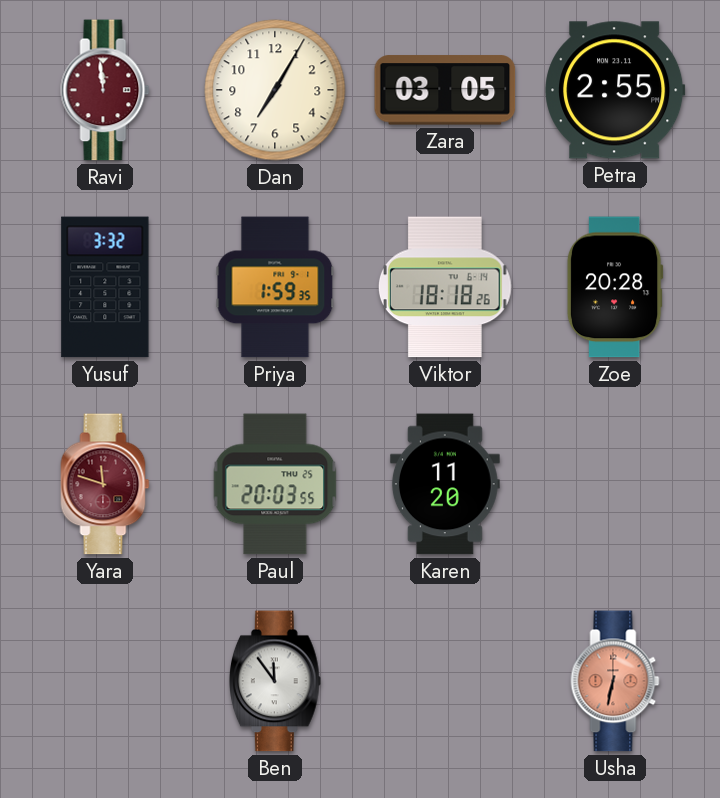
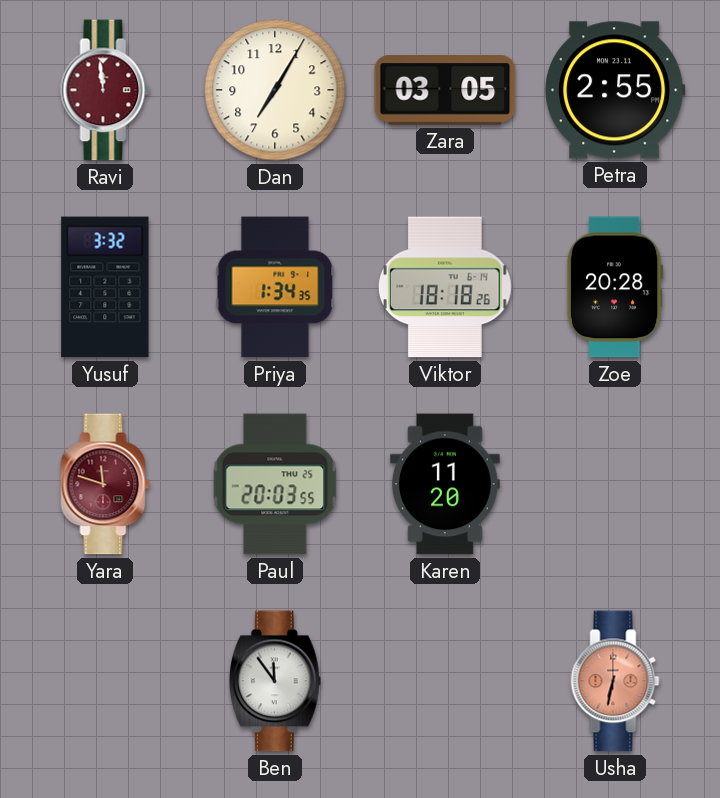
Priya: 1:59 -> 1:34 (275, 287)
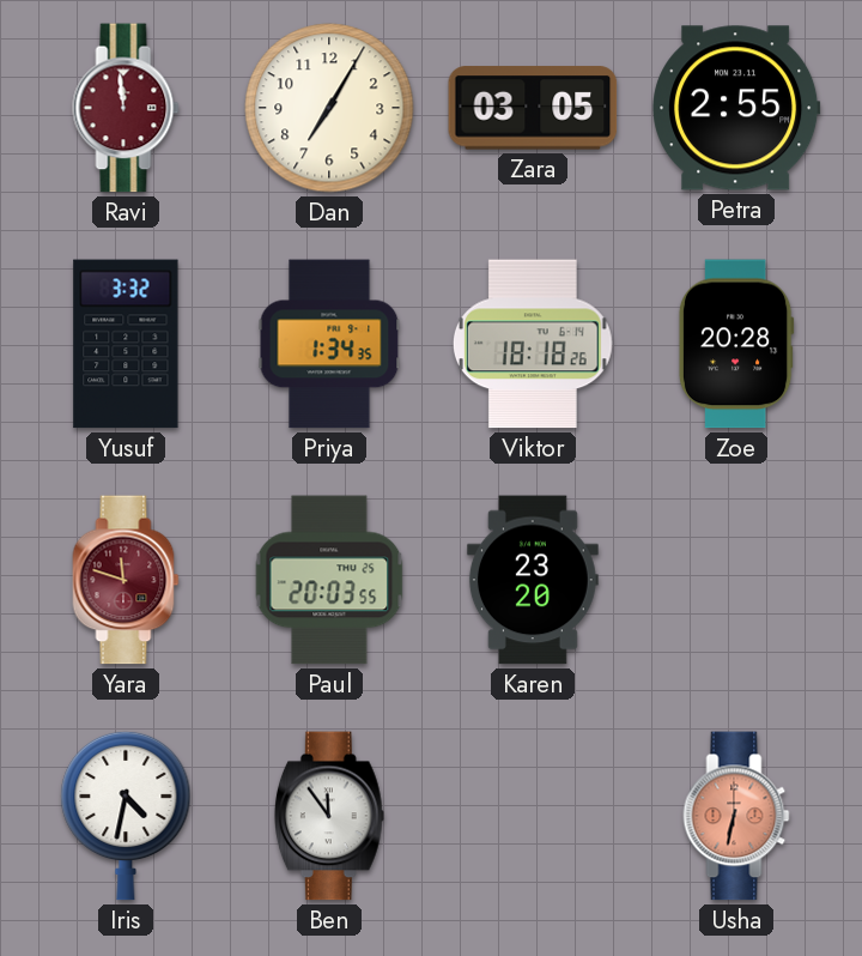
Karen: 11:20 -> 23:20 (533, 580)
Iris: none -> 4:32 (126, 816)
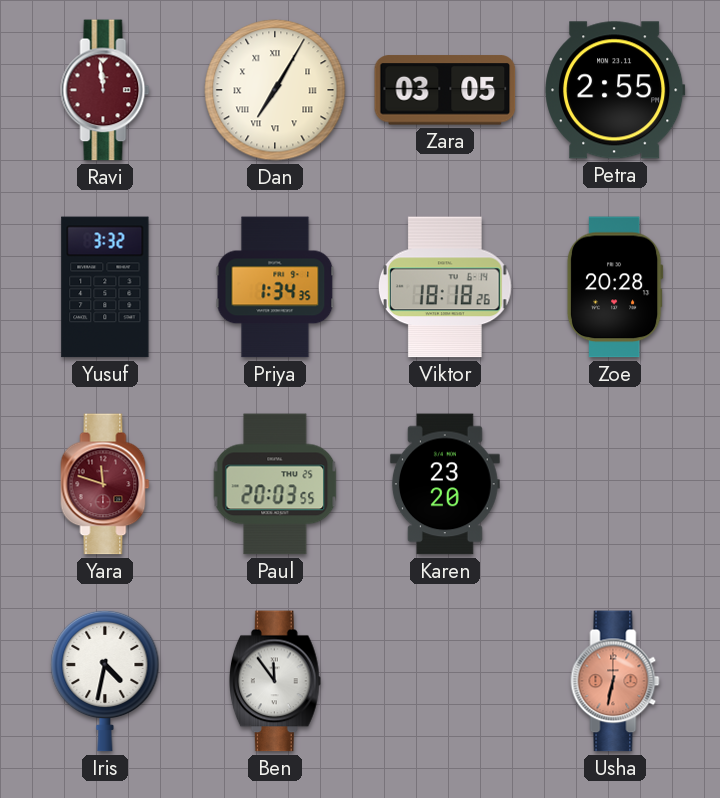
Dan numerals: Arabic -> Roman (275, 90)
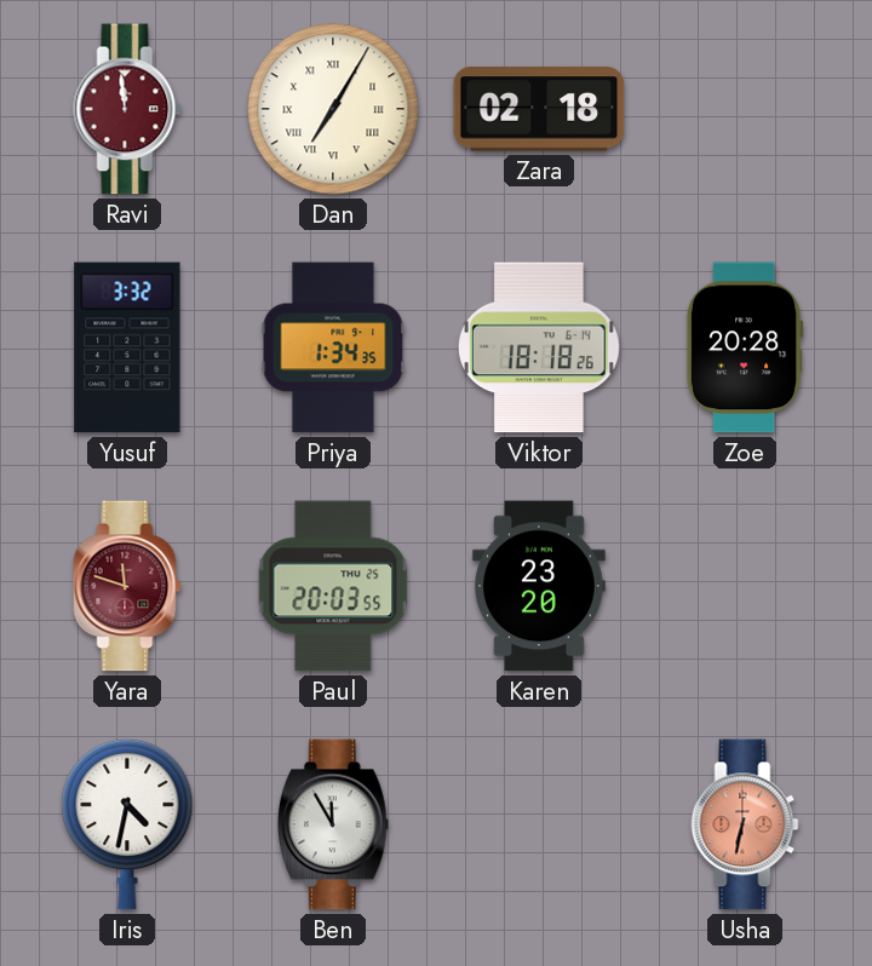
Zara: 03:05 -> 02:18 (539, 109)
Petra: 2:55 -> none (616, 90)
Ben: 11:54 -> 11:55 (333, 824)
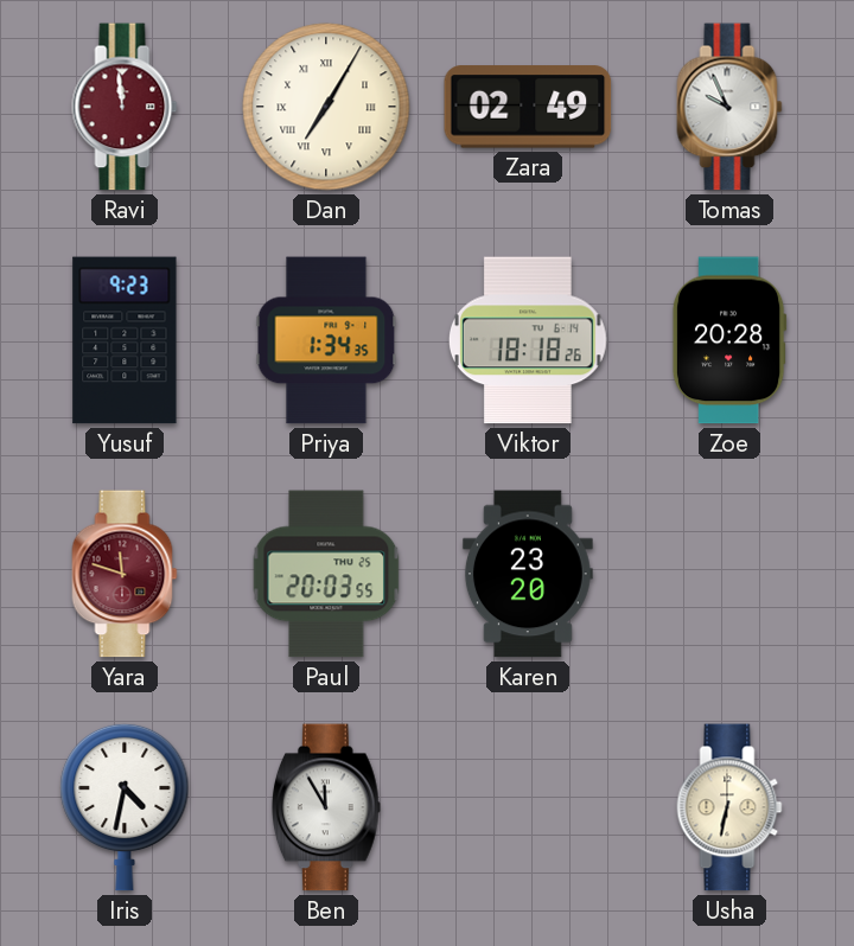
Zara: 02:18 -> 02:49 (528, 107)
Tomas: none -> 9:56 (729, 107)
Yusuf: 3:32 -> 9:23 (125, 340)
Usha dial: salmon -> cream (729, 807)
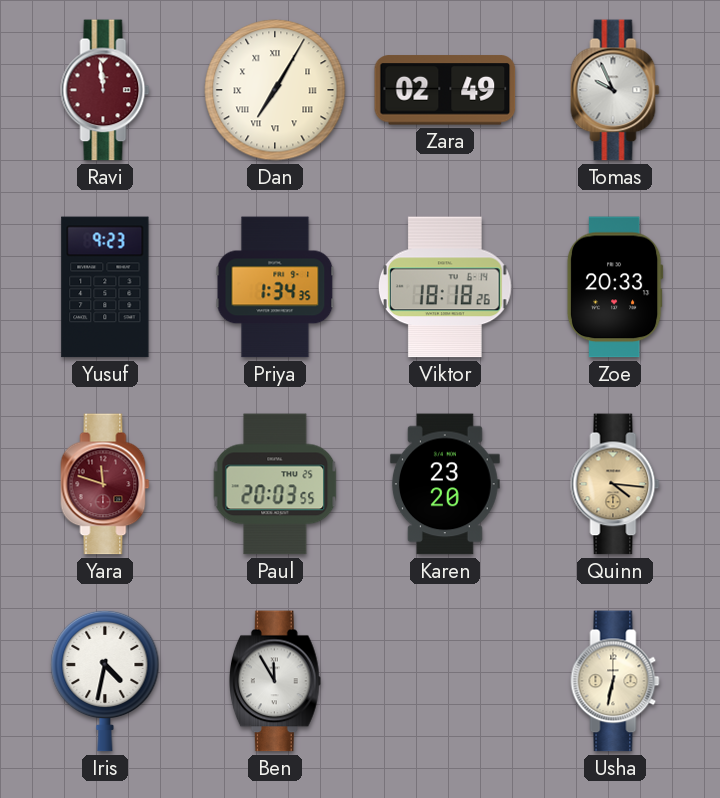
Zoe: 20:28 -> 20:33 (615, 287)
Quinn: none -> 4:16 (615, 484)
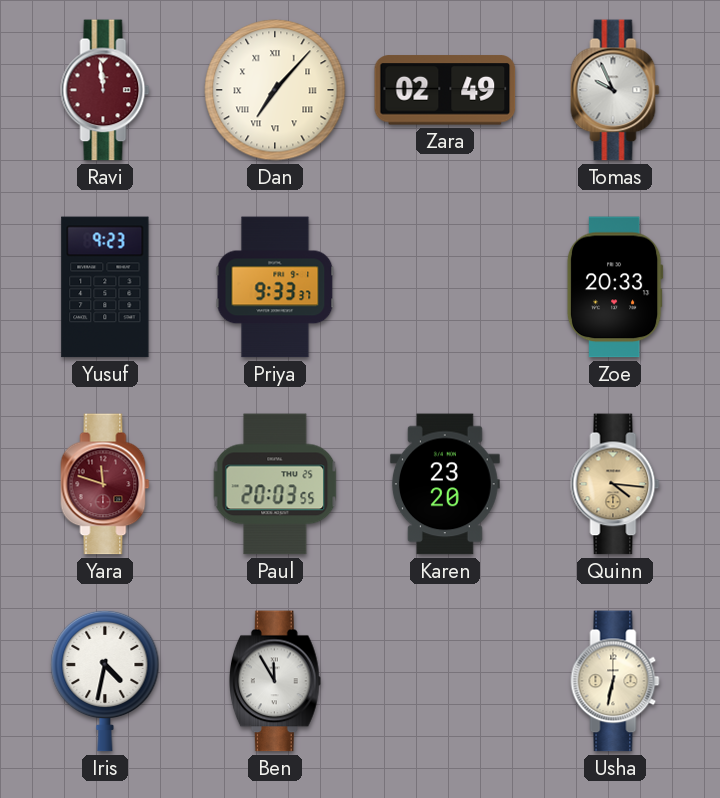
Dan: 7:05 -> 7:07 (275, 90)
Priya: 1:34 -> 9:33 (275, 287)
Viktor: 18:18 -> none (445, 287)
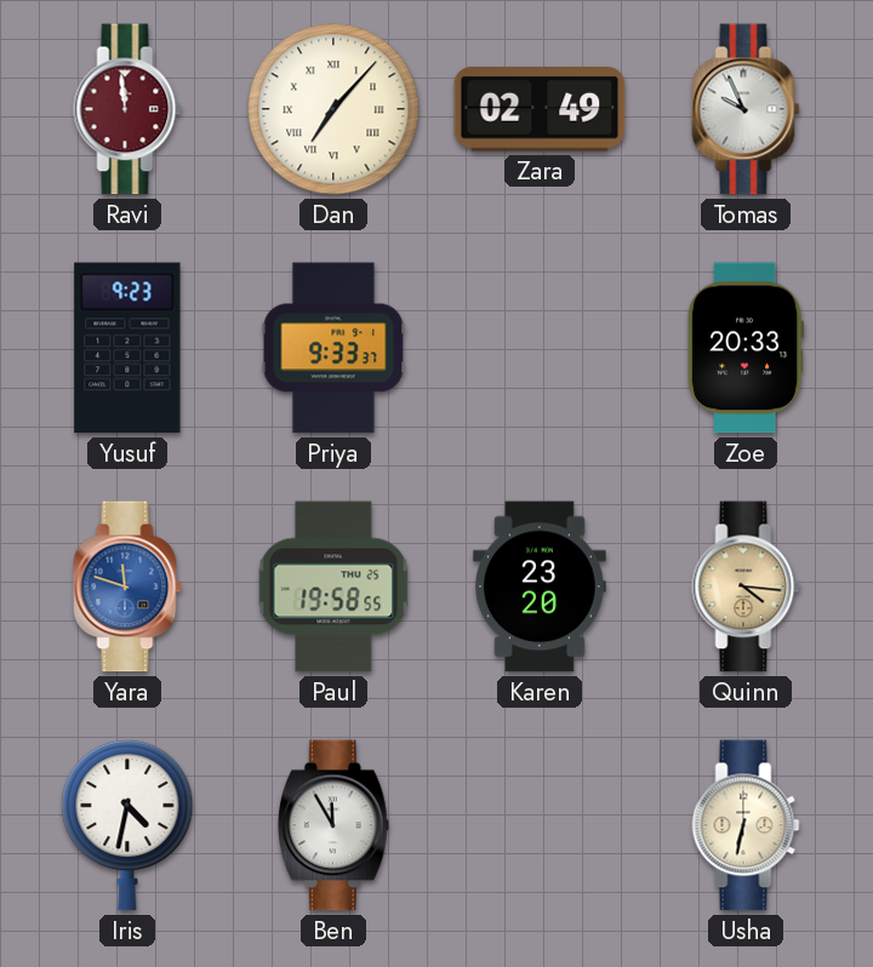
Yara dial: burgundy -> blue (127, 587)
Paul: 20:03 -> 19:58 (333, 587)
